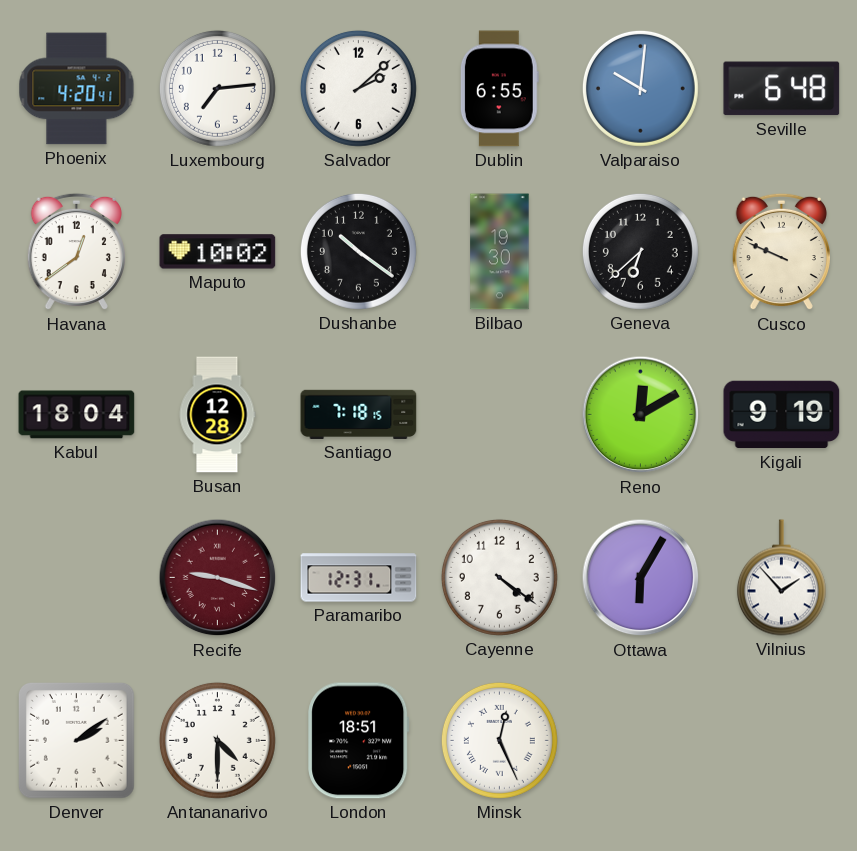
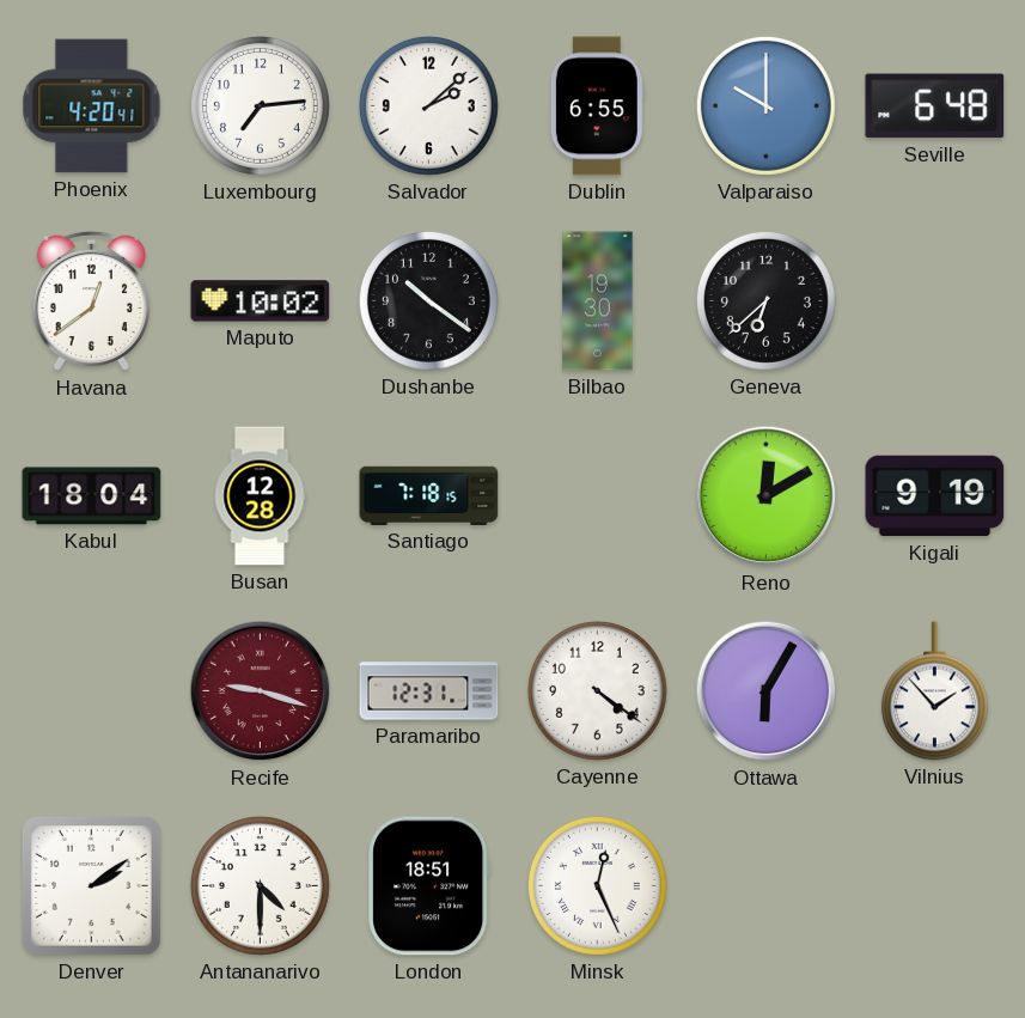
Valparaiso: 10:01 -> 10:00 (765, 105)
Cusco: 9:49 -> none (781, 252)
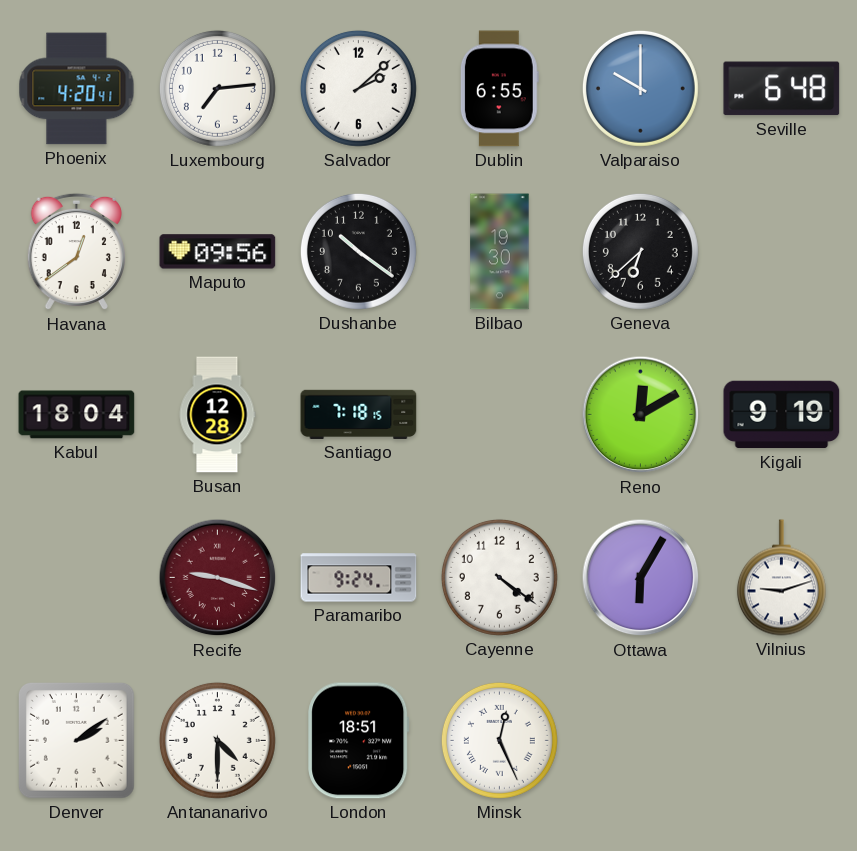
Maputo: 10:02 -> 09:56 (218, 252)
Paramaribo: 12:31 -> 9:24 (359, 578)
Vilnius: 1:53 -> 9:12 (781, 578)
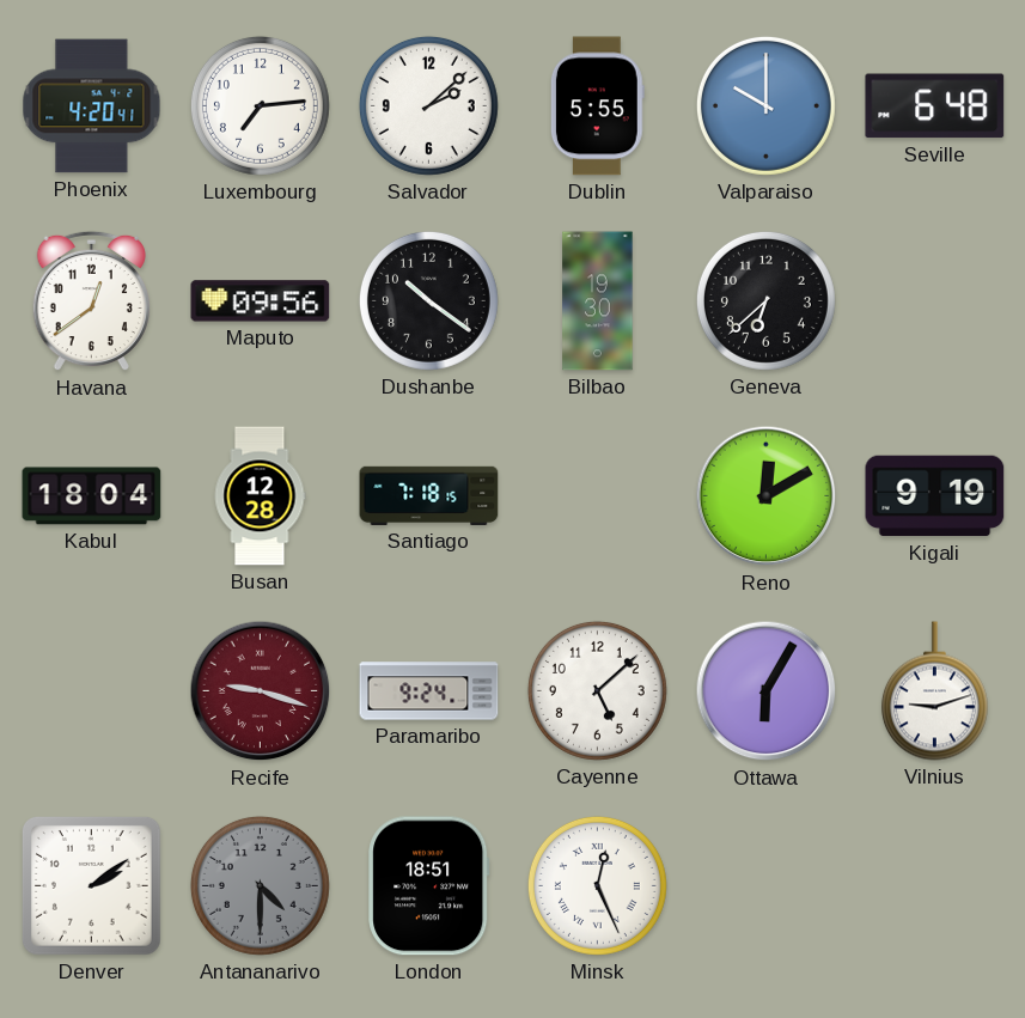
Dublin: 6:55 -> 5:55 (597, 106)
Cayenne: 4:21 -> 5:08 (597, 690)
Antananarivo dial: white -> grey (260, 885)
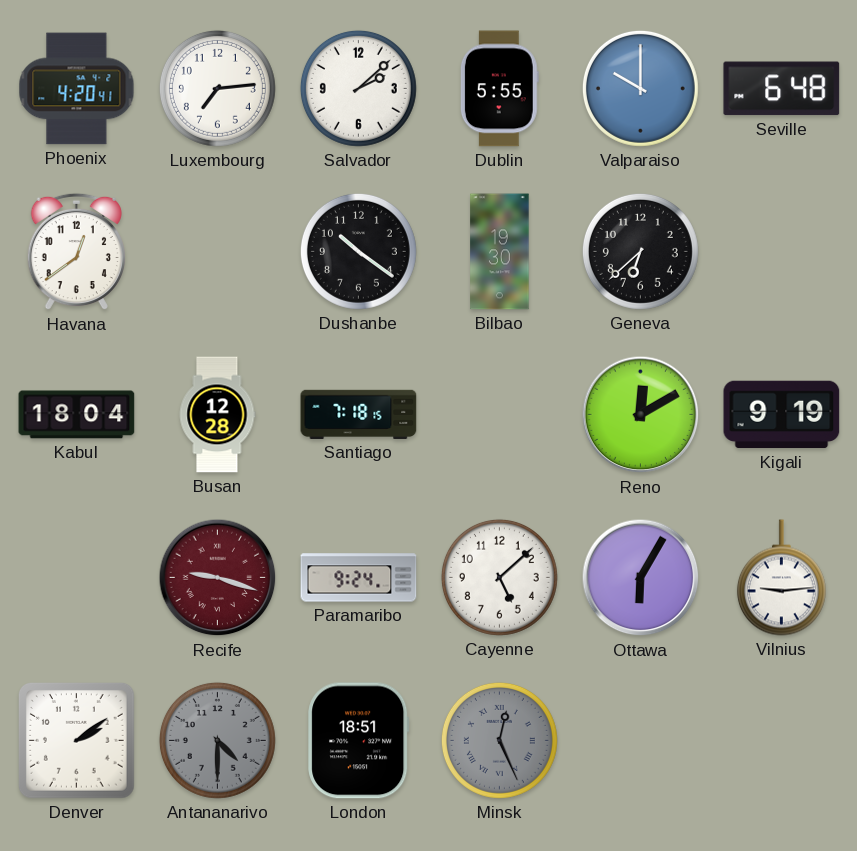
Maputo: 09:56 -> none (261, 301)
Vilnius: 9:12 -> 9:14 (781, 578)
Minsk dial: white -> grey (499, 740)
